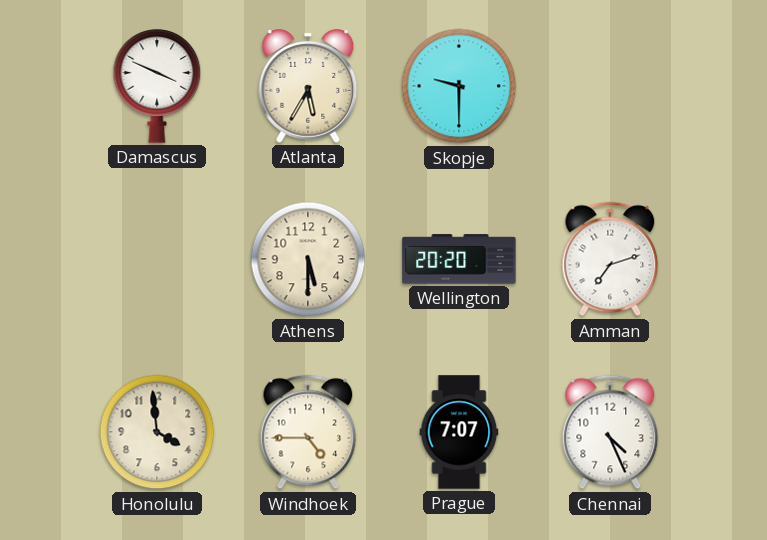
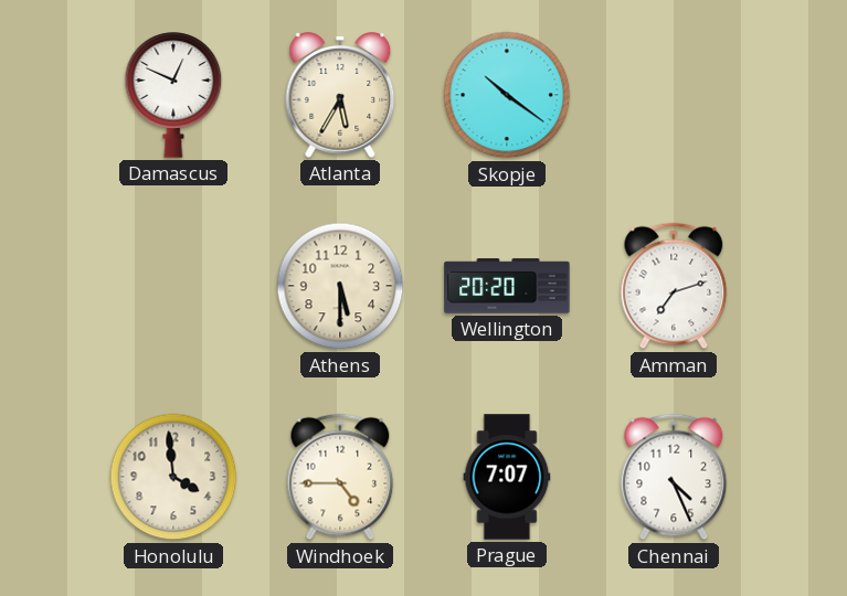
Damascus: 3:49 -> 12:49 (173, 95)
Skopje: 9:30 -> 10:21 (507, 95)
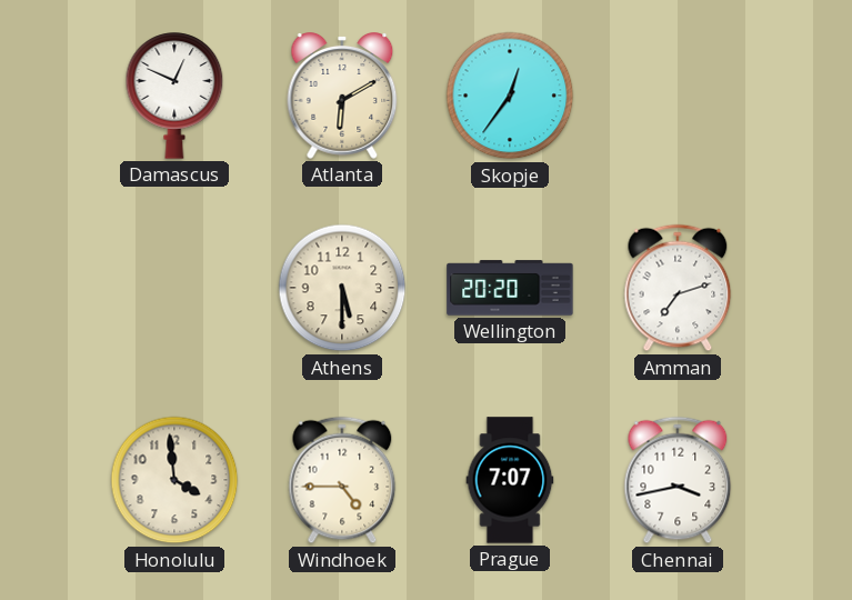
Atlanta: 5:35 -> 6:10 (342, 97)
Skopje: 10:21 -> 12:36 (510, 96)
Chennai: 4:26 -> 3:43 (678, 480)
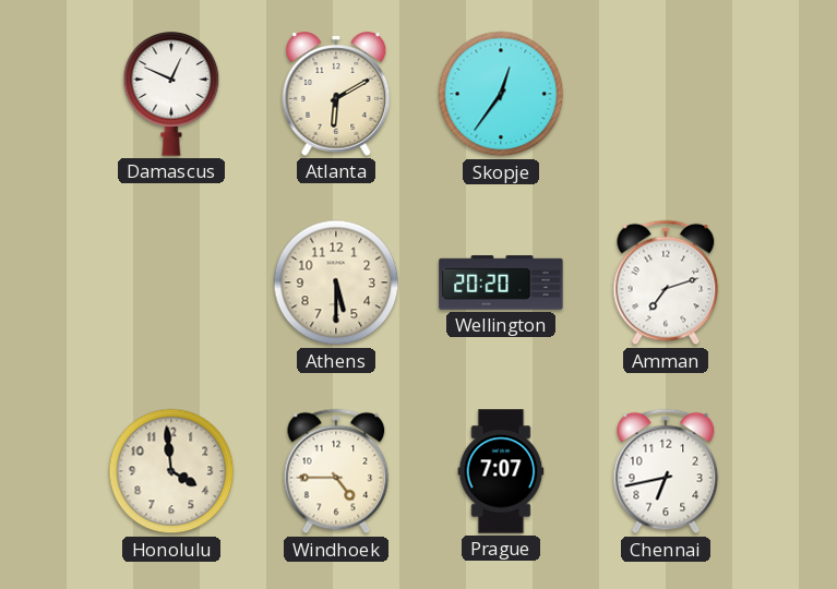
Chennai: 3:43 -> 6:43 (666, 471)
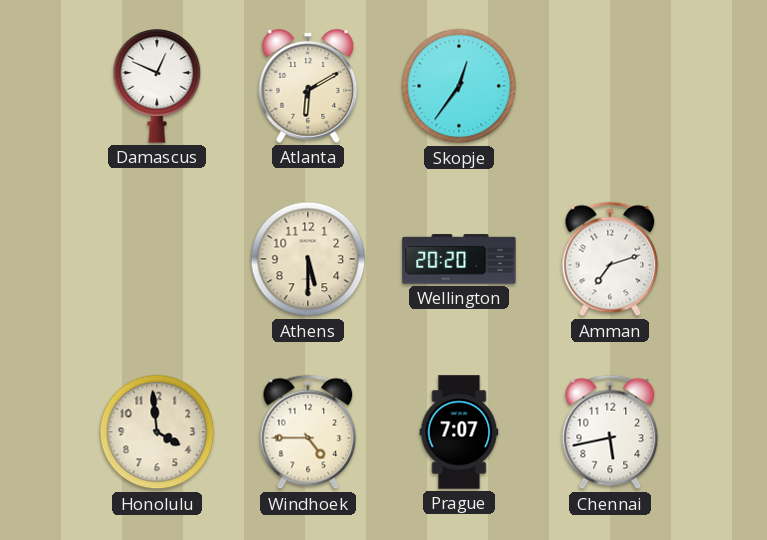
Chennai: 6:43 -> 5:43 (610, 432)
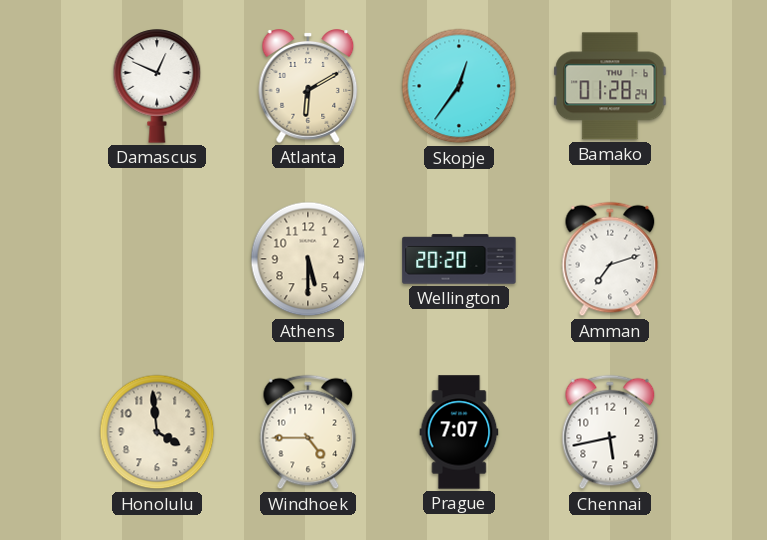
Bamako: none -> 01:28 (610, 86)
